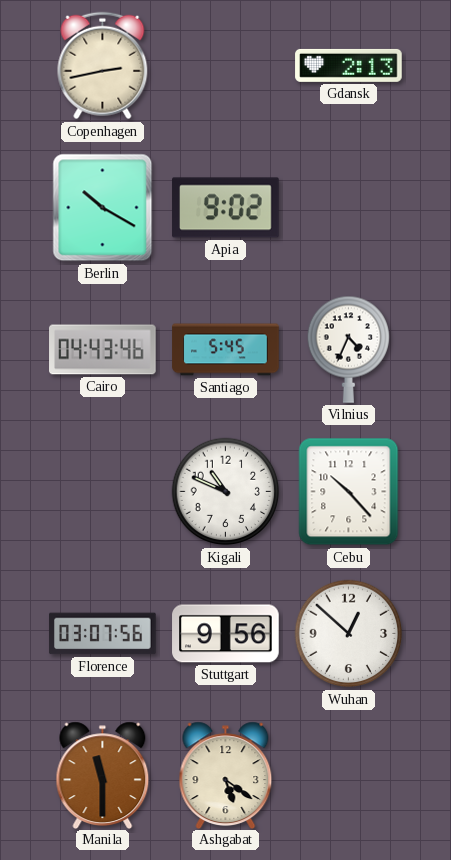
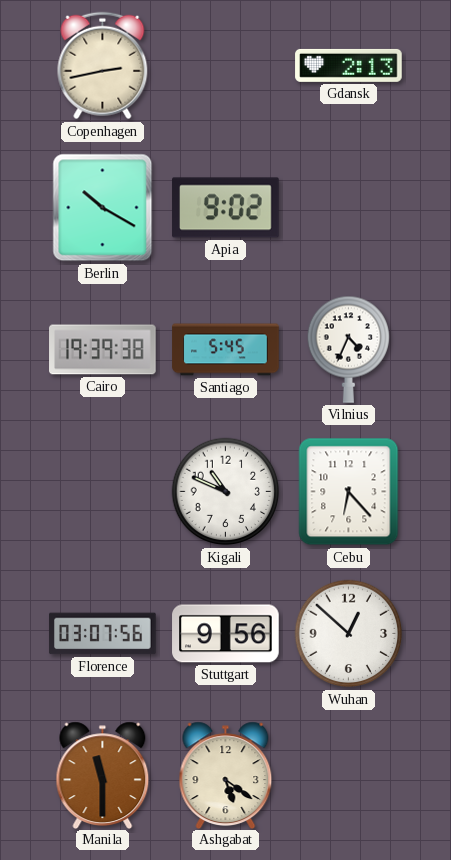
Cairo: 04:43 -> 19:39 (103, 350)
Cebu: 10:23 -> 6:23 (349, 492)
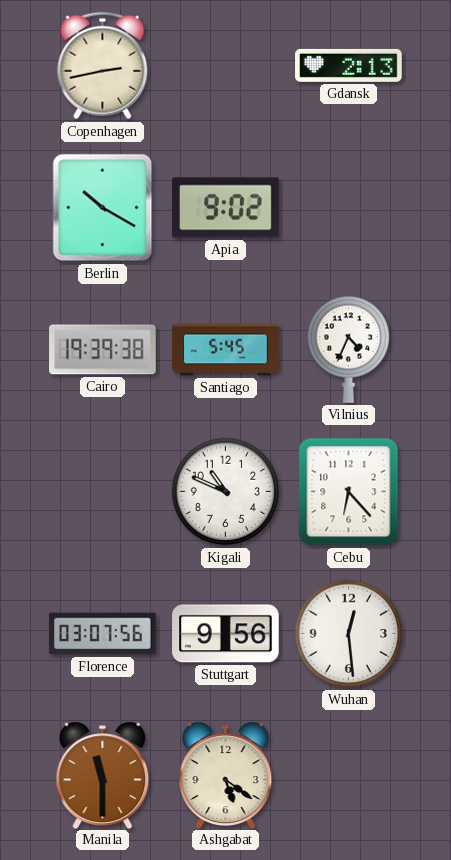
Wuhan: 12:52 -> 12:29 (349, 634)
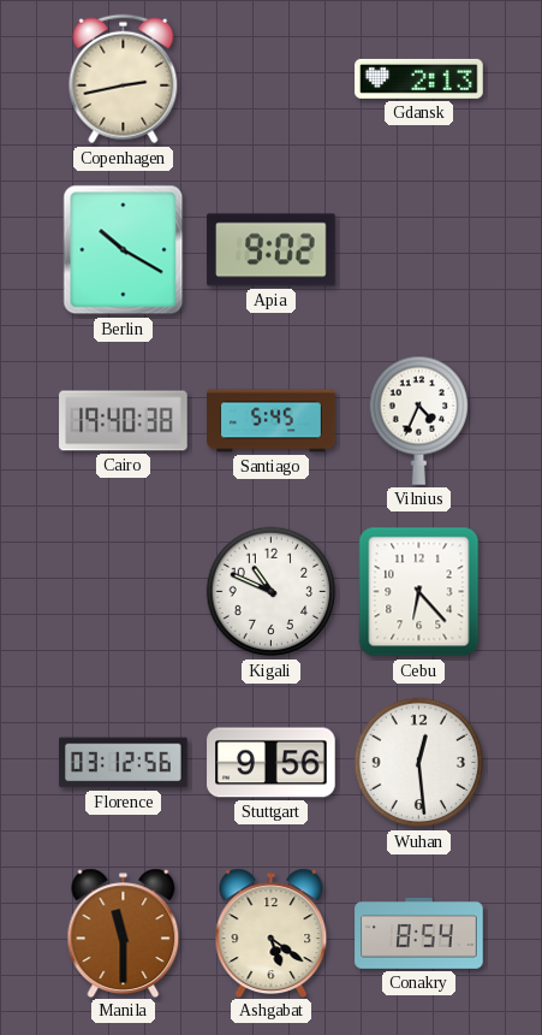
Cairo: 19:39 -> 19:40 (124, 421)
Florence: 03:07 -> 03:12 (124, 763)
Conakry: none -> 8:54 (419, 934)
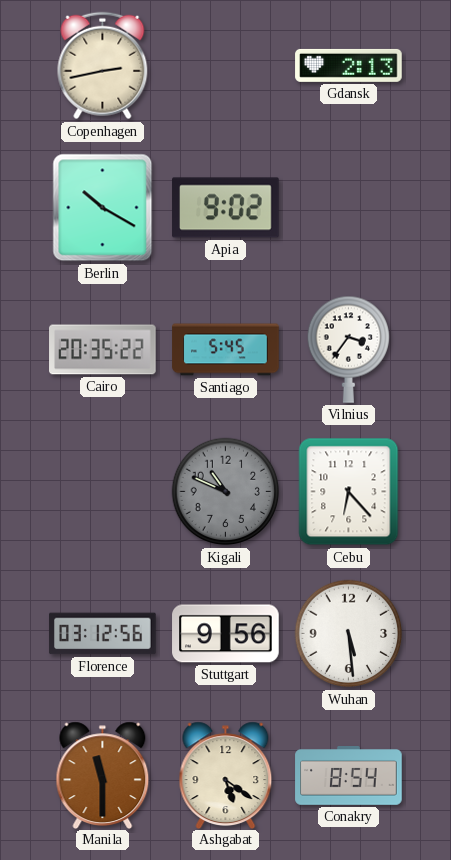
Cairo: 19:40 -> 20:35 (103, 350)
Vilnius: 4:34 -> 3:36 (348, 349)
Kigali dial: white -> grey (226, 492)
Wuhan: 12:29 -> 5:29 (349, 634)
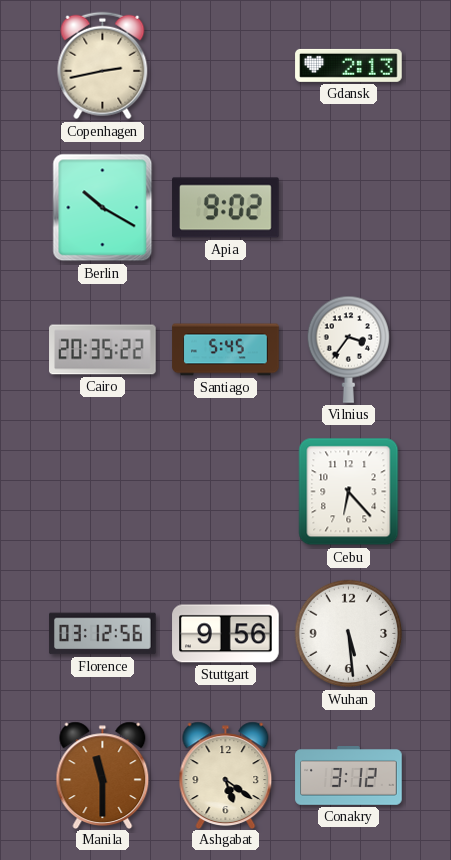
Kigali: 10:49 -> none (226, 492)
Conakry: 8:54 -> 3:12 (349, 776)
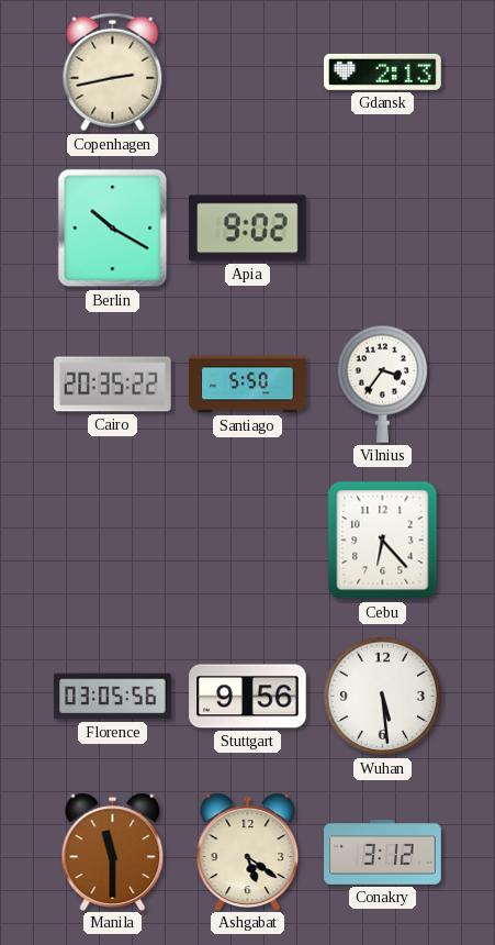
Santiago: 5:45 -> 5:50 (248, 385)
Florence: 03:12 -> 03:05 (113, 697)
